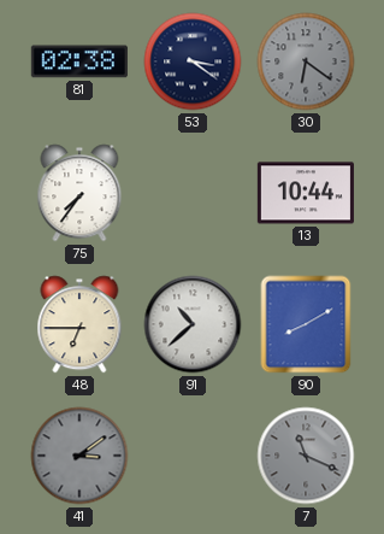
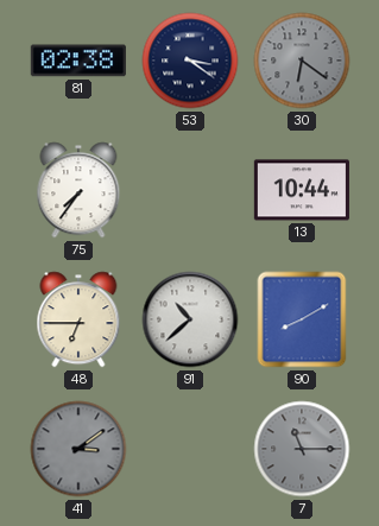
7: 11:19 -> 11:15 (302, 449)
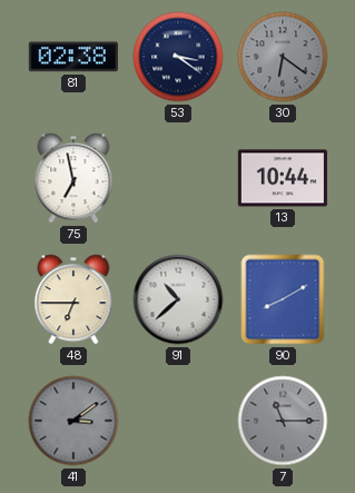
75: 7:36 -> 6:58 (73, 178)
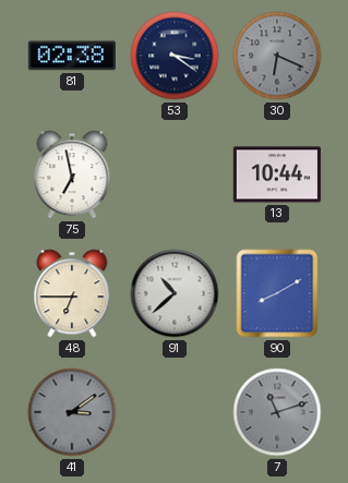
30: 6:21 -> 6:19 (277, 56)
7: 11:15 -> 11:12 (277, 412)
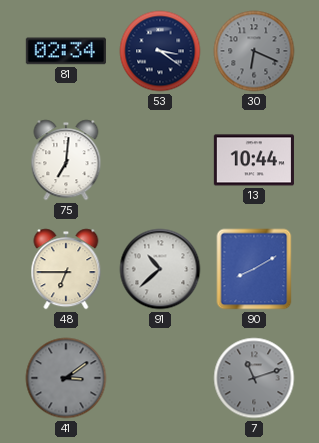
81: 02:38 -> 02:34 (66, 51)
75: 6:58 -> 7:01 (66, 160)
